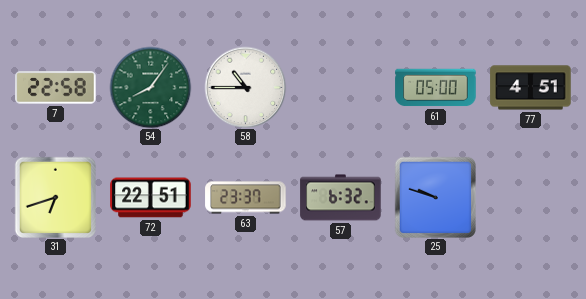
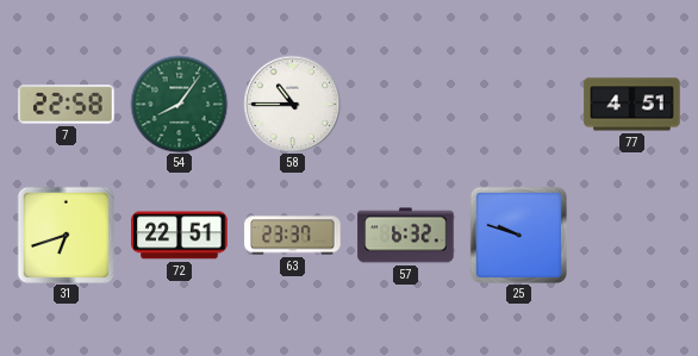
61: 05:00 -> none (436, 88)
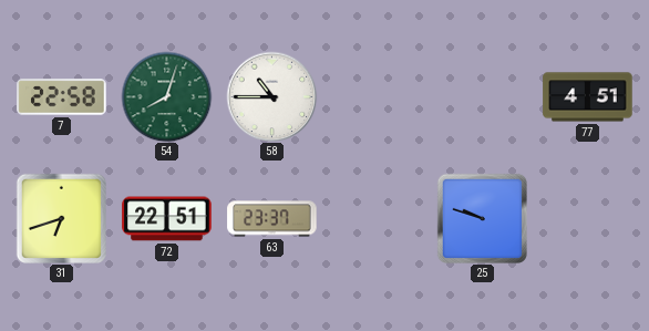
54: 8:06 -> 8:03 (166, 96)
57: 6:32 -> none (406, 236)
